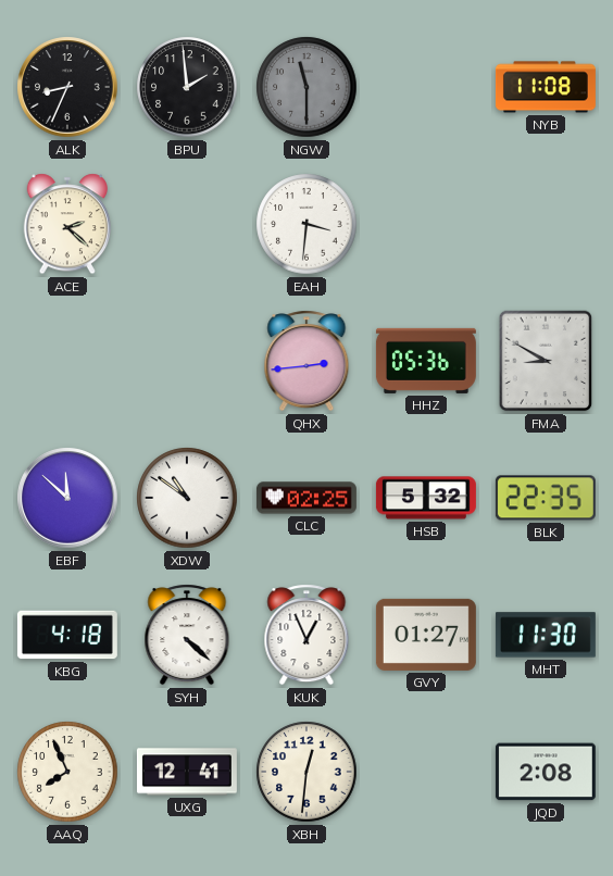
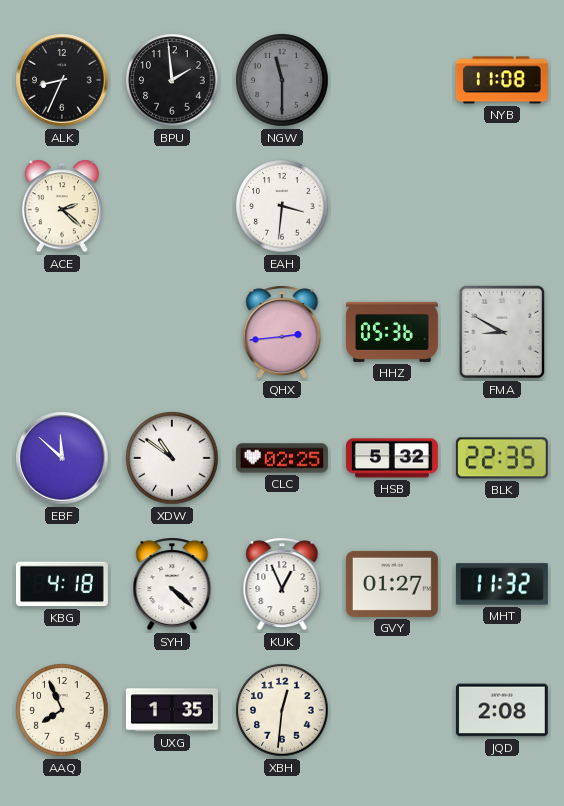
MHT: 11:30 -> 11:32 (502, 584)
UXG: 12:41 -> 1:35 (172, 710)
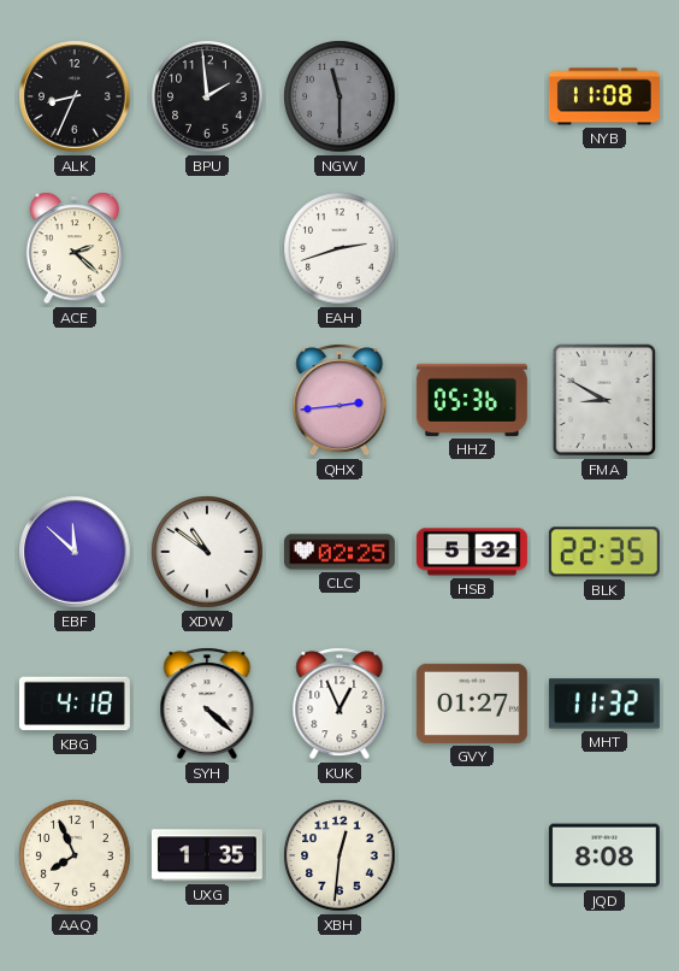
EAH: 3:31 -> 2:42 (339, 248)
JQD: 2:08 -> 8:08 (604, 855)
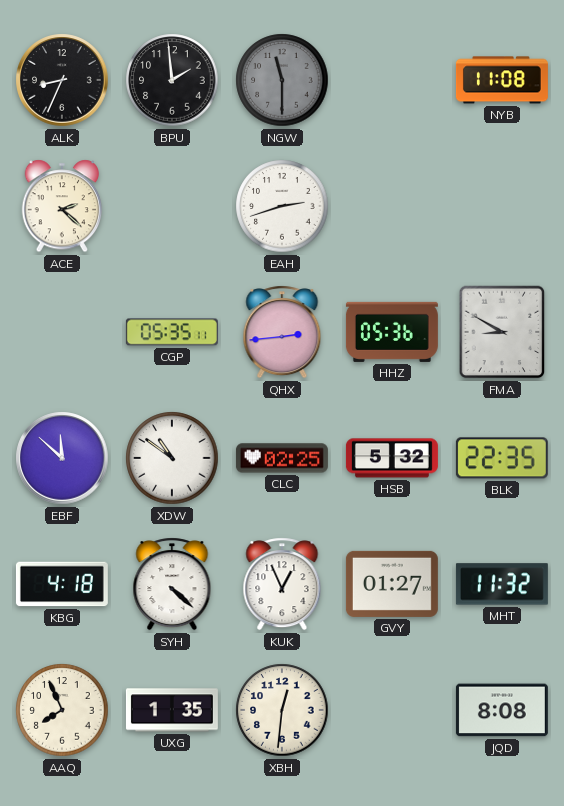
CGP: none -> 05:35 (172, 332)
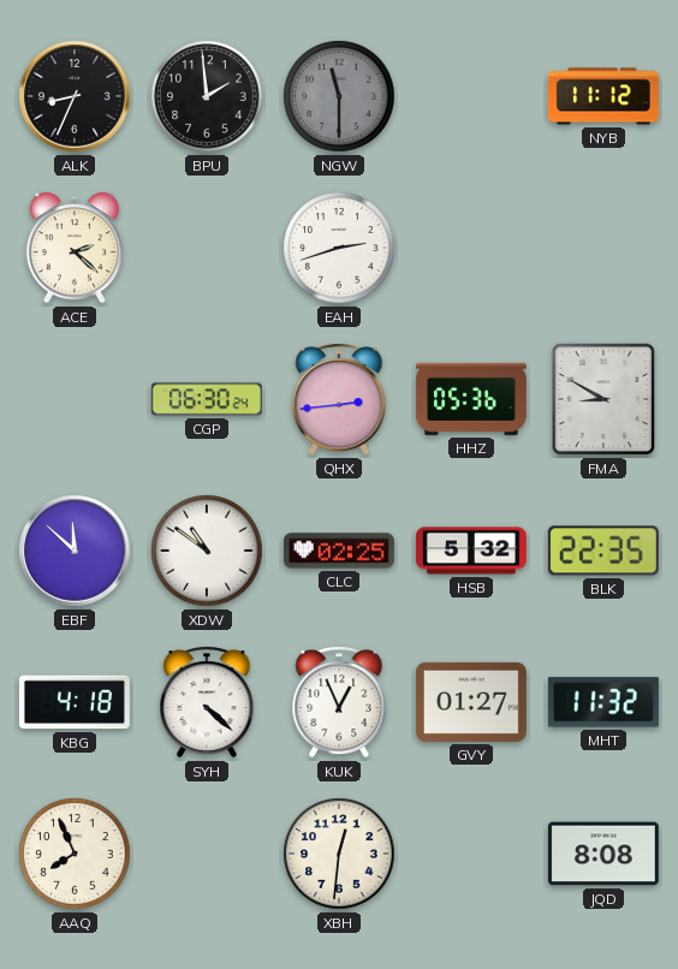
NYB: 11:08 -> 11:12 (603, 96)
CGP: 05:35 -> 06:30 (207, 399)
UXG: 1:35 -> none (172, 710)
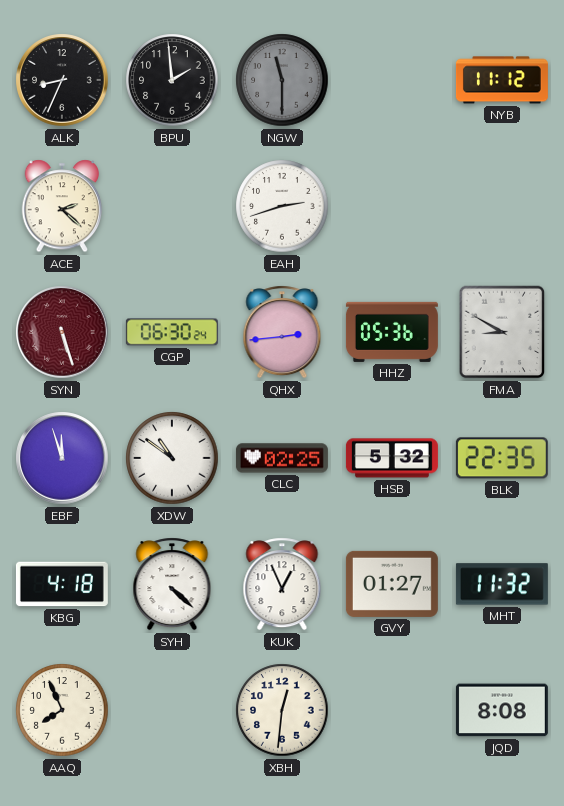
SYN: none -> 5:27 (62, 332)
EBF: 11:52 -> 11:57 (62, 458)
